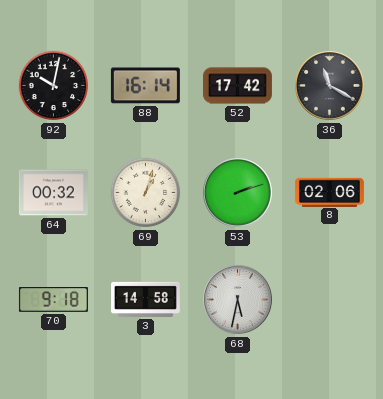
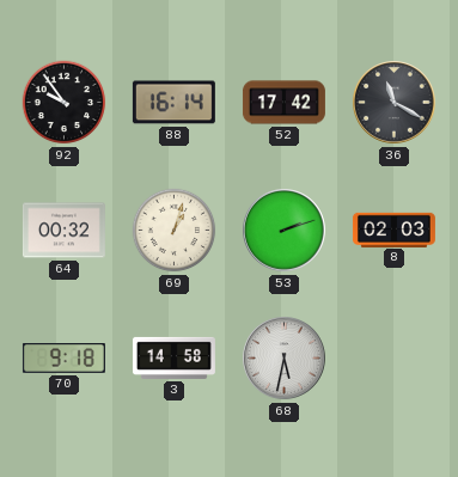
92: 10:02 -> 9:54 (65, 103)
8: 02:06 -> 02:03 (393, 230)
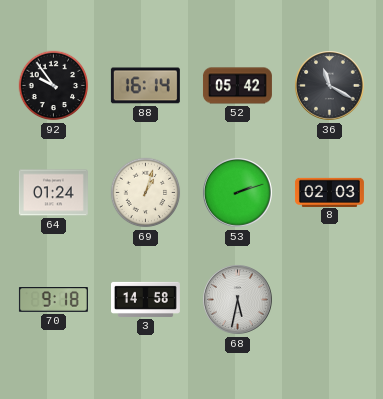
52: 17:42 -> 05:42 (237, 86)
64: 00:32 -> 01:24 (53, 193)
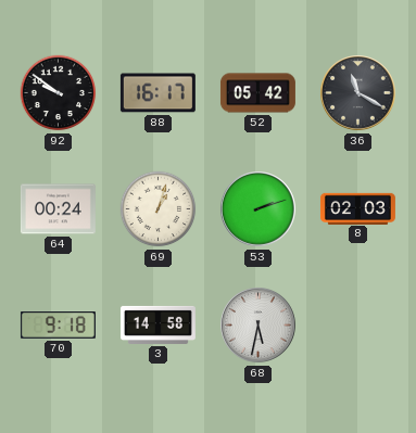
92: 9:54 -> 9:51 (59, 93)
88: 16:14 -> 16:17 (157, 93)
64: 01:24 -> 00:24 (58, 209)
